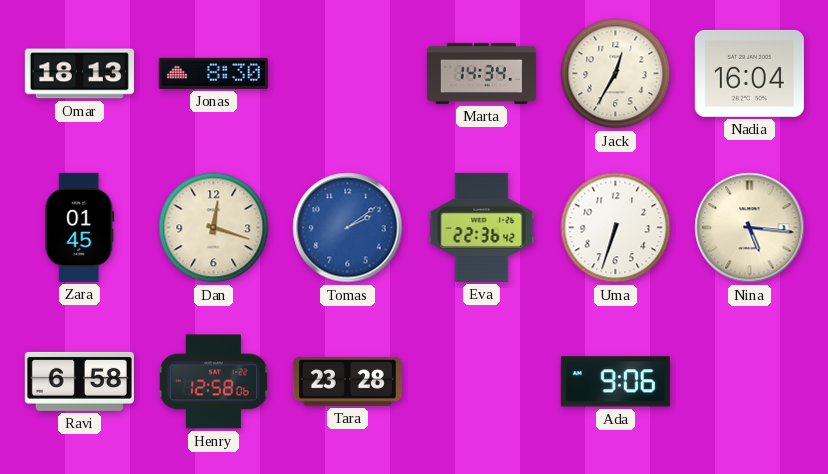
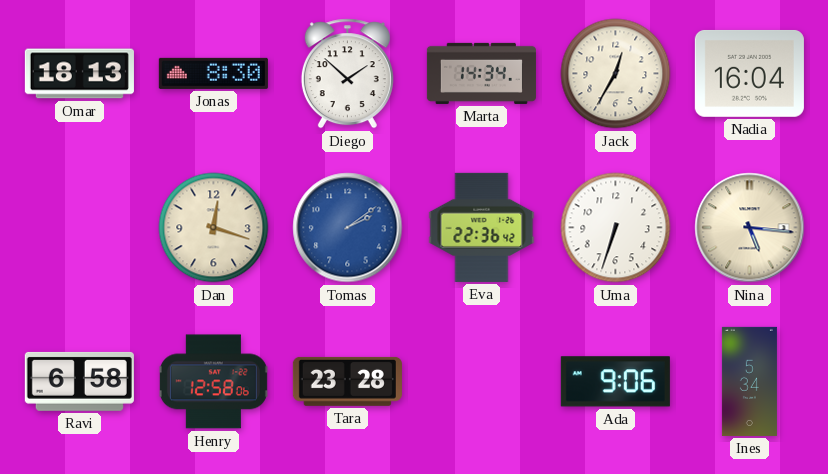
Diego: none -> 1:52 (347, 74)
Zara: 01:45 -> none (80, 227)
Ines: none -> 5:34 (749, 381)
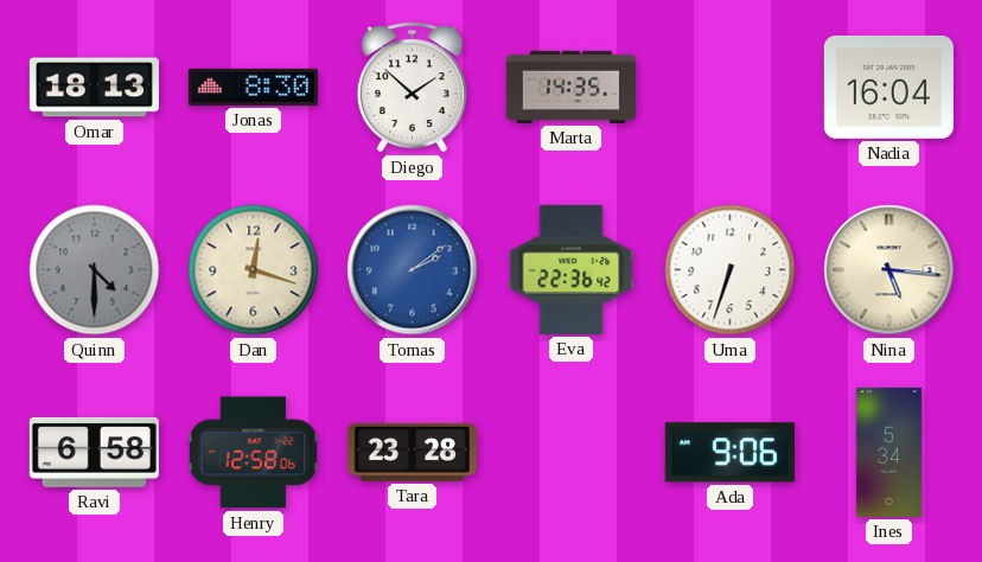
Marta: 14:34 -> 14:35 (570, 87)
Jack: 12:35 -> none (616, 74)
Quinn: none -> 4:30 (95, 270)
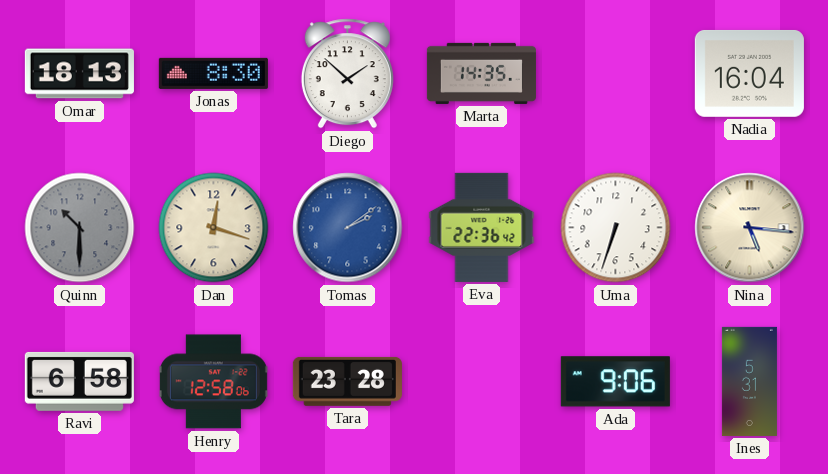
Quinn: 4:30 -> 10:30 (80, 228)
Ines: 5:34 -> 5:31 (749, 381)
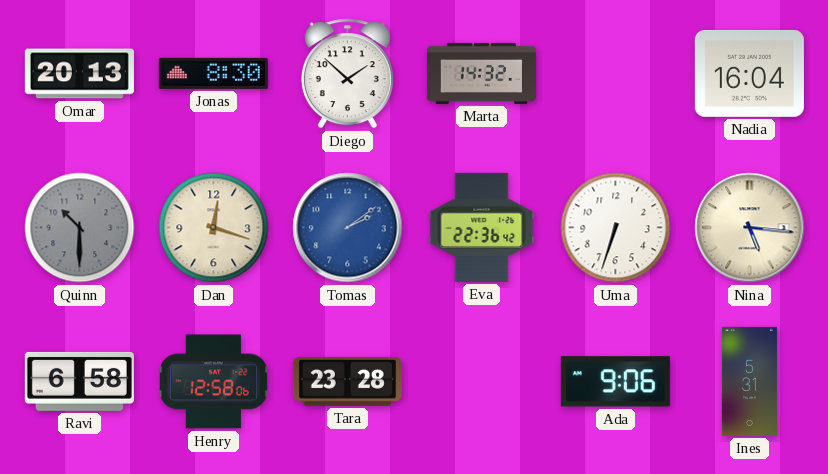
Omar: 18:13 -> 20:13 (79, 74)
Marta: 14:35 -> 14:32 (481, 73)
